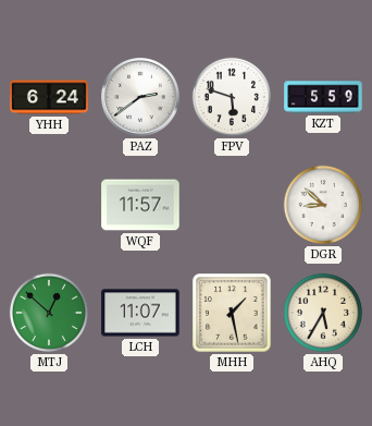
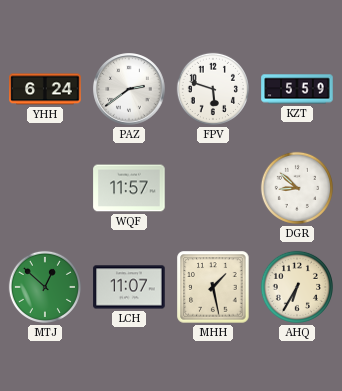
AHQ: 5:35 -> 6:35 (297, 287)
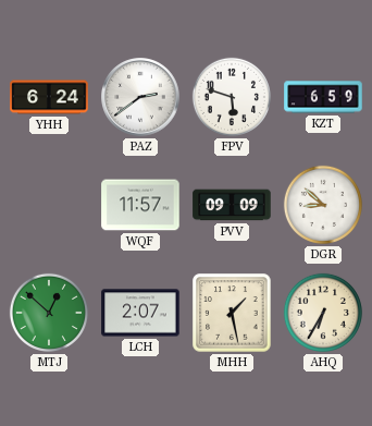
KZT: 5:59 -> 6:59 (323, 97)
PVV: none -> 09:09 (232, 205)
LCH: 11:07 -> 2:07 (140, 313)
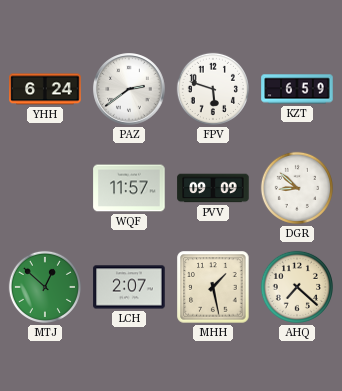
AHQ: 6:35 -> 7:22 (297, 287)
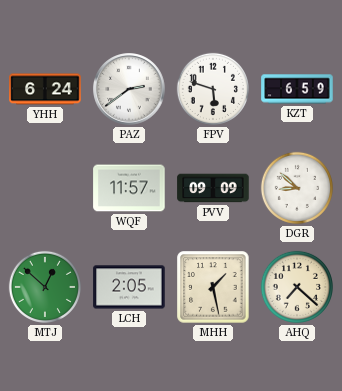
LCH: 2:07 -> 2:05 (129, 287)
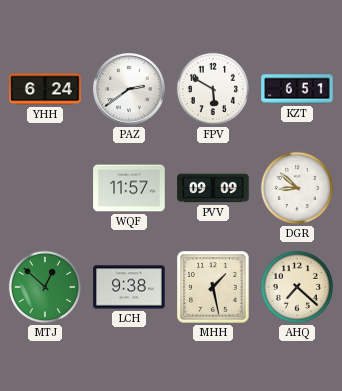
FPV: 5:48 -> 5:50 (213, 89)
KZT: 6:59 -> 6:51 (297, 89)
LCH: 2:05 -> 9:38 (129, 287)
